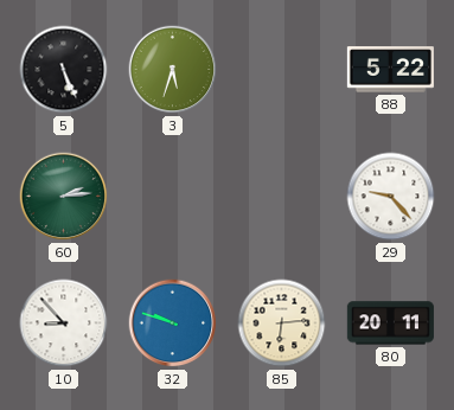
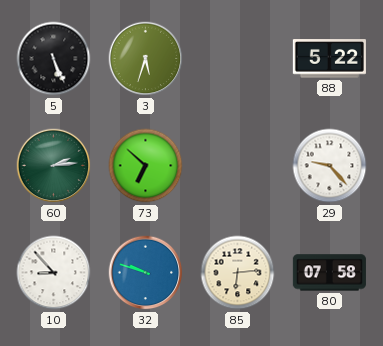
73: none -> 6:52 (146, 166)
80: 20:11 -> 07:58 (329, 273)
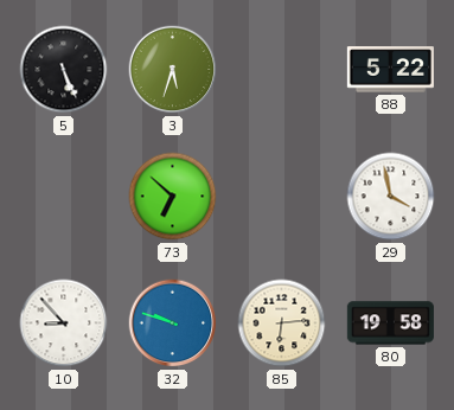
60: 2:14 -> none (54, 166)
29: 9:23 -> 3:58 (391, 197)
80: 07:58 -> 19:58 (390, 323)
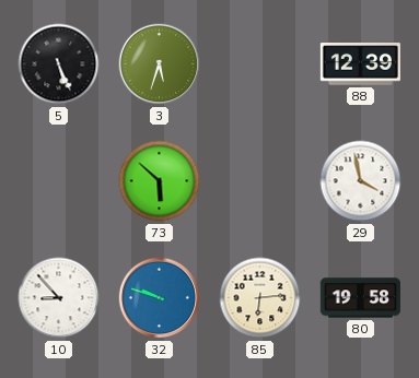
88: 5:22 -> 12:39 (360, 64)
73: 6:52 -> 5:52 (160, 181)
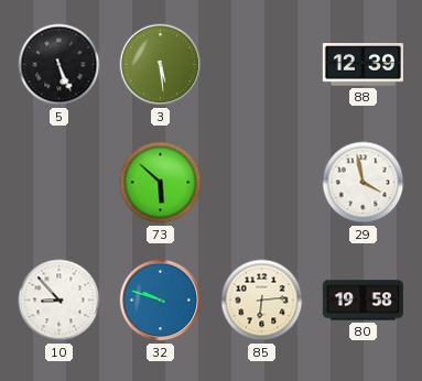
3: 5:33 -> 5:29 (161, 65)
